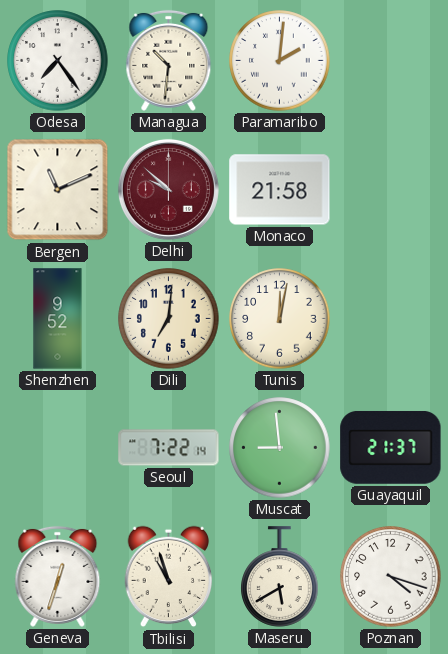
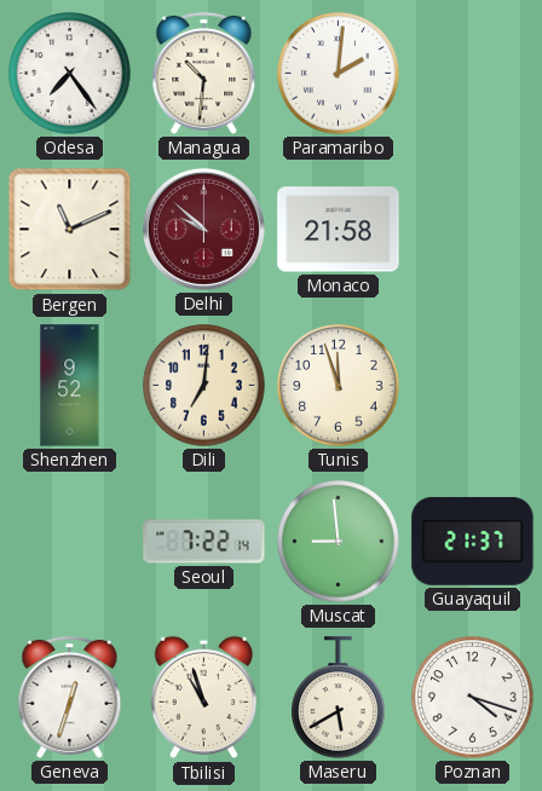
Tunis: 12:02 -> 11:57 (339, 386)
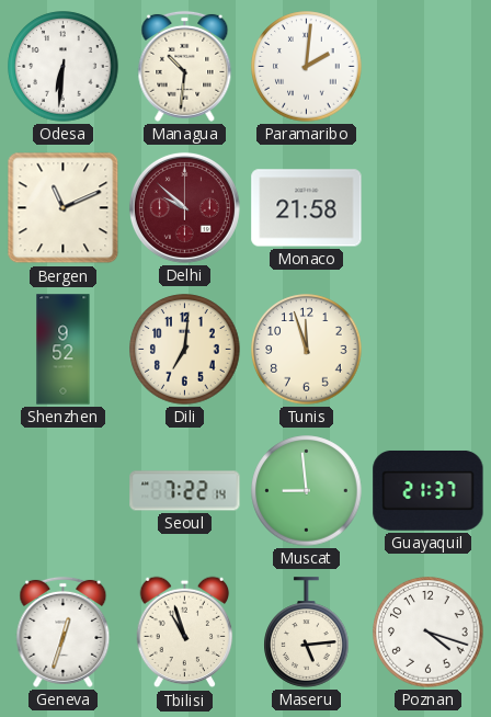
Odesa: 7:24 -> 6:31 (64, 67)
Maseru: 5:40 -> 5:14 (307, 633)
